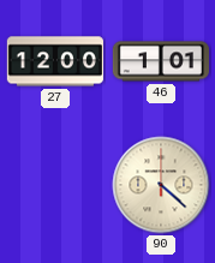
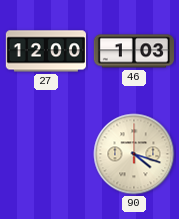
46: 1:01 -> 1:03 (133, 51)
90: 4:22 -> 4:18 (134, 154)
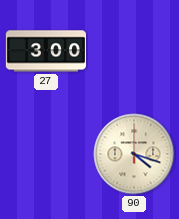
27: 12:00 -> 3:00 (45, 51)
46: 1:03 -> none (133, 51)
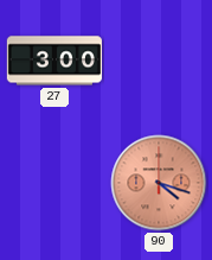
90 dial: cream -> salmon (159, 183)
